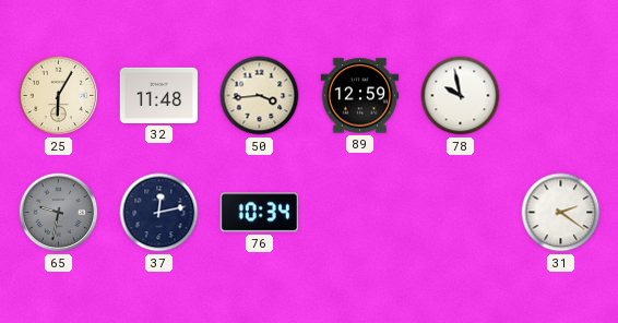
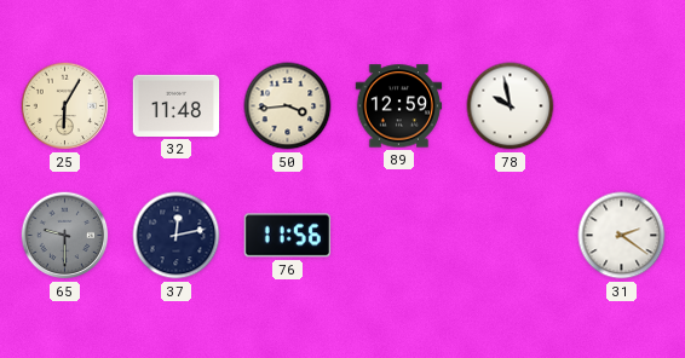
65: 9:32 -> 9:30 (65, 236)
76: 10:34 -> 11:56 (287, 236)
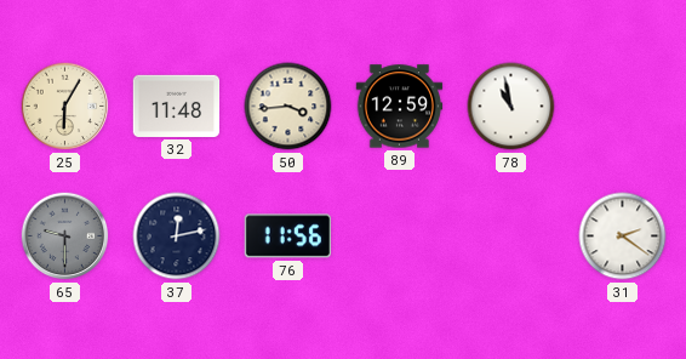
78: 9:58 -> 10:58 (511, 107)
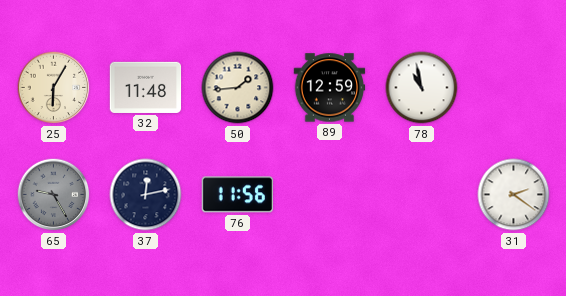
50: 3:44 -> 1:44 (238, 88)
65: 9:30 -> 9:25 (54, 195)
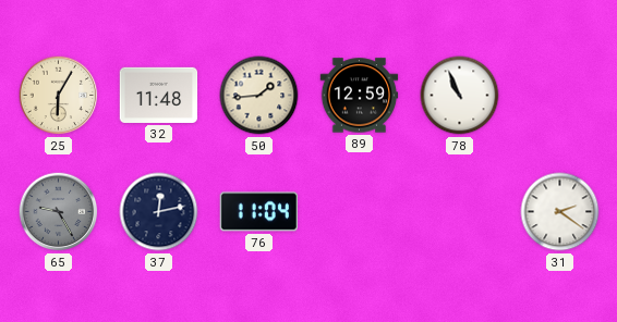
78: 10:58 -> 10:56 (460, 96)
76: 11:56 -> 11:04 (258, 212)
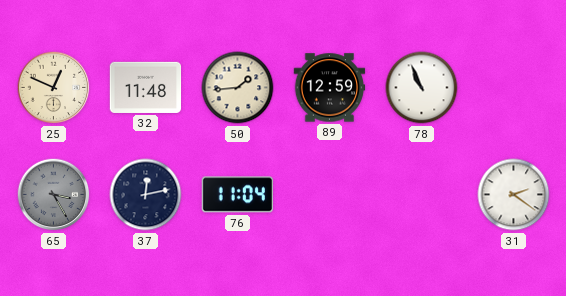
25: 6:05 -> 12:49 (54, 88)
65: 9:25 -> 3:25 (54, 195)
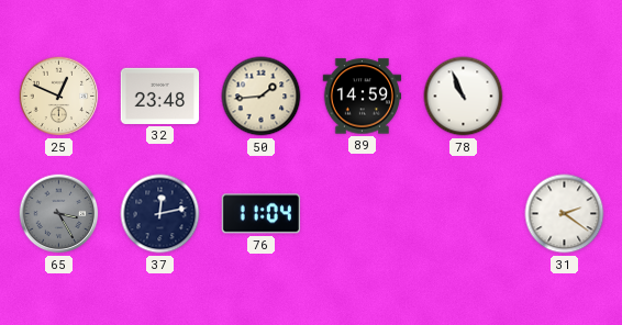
32: 11:48 -> 23:48 (160, 96)
89: 12:59 -> 14:59 (363, 97)
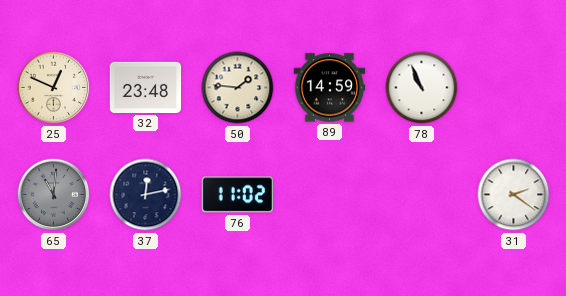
50: 1:44 -> 1:46 (238, 88)
65: 3:25 -> 11:01 (54, 195)
76: 11:04 -> 11:02 (237, 195)
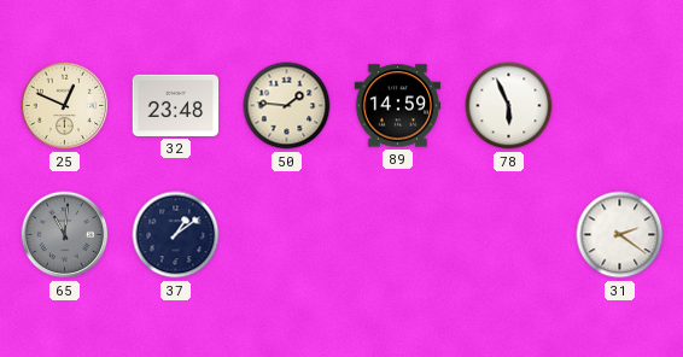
78: 10:56 -> 5:56 (509, 106)
37: 12:13 -> 1:09 (176, 235)
76: 11:02 -> none (237, 195)
